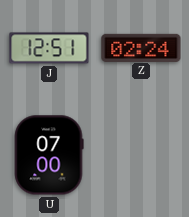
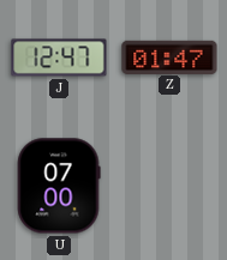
J: 12:51 -> 12:47 (59, 58)
Z: 02:24 -> 01:47 (169, 56)
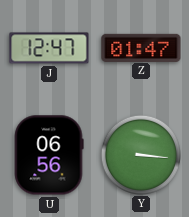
U: 07:00 -> 06:56 (49, 155)
Y: none -> 3:16 (140, 154)
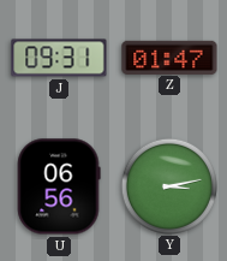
J: 12:47 -> 09:31 (59, 58)
Y: 3:16 -> 3:13 (168, 185)
